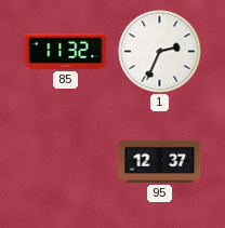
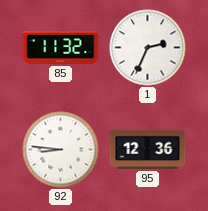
92: none -> 8:46 (61, 150)
95: 12:37 -> 12:36 (148, 149)
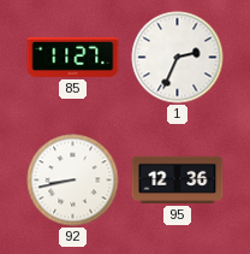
85: 11:32 -> 11:27 (73, 57)
92: 8:46 -> 8:43 (73, 181)
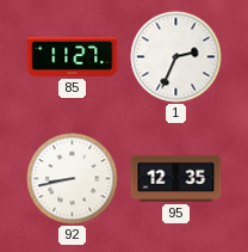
95: 12:36 -> 12:35 (176, 178)
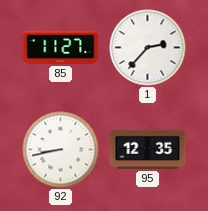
1: 2:34 -> 2:37 (148, 48)
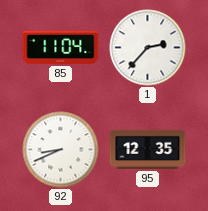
85: 11:27 -> 11:04 (61, 47)
92: 8:43 -> 8:41 (61, 150)
